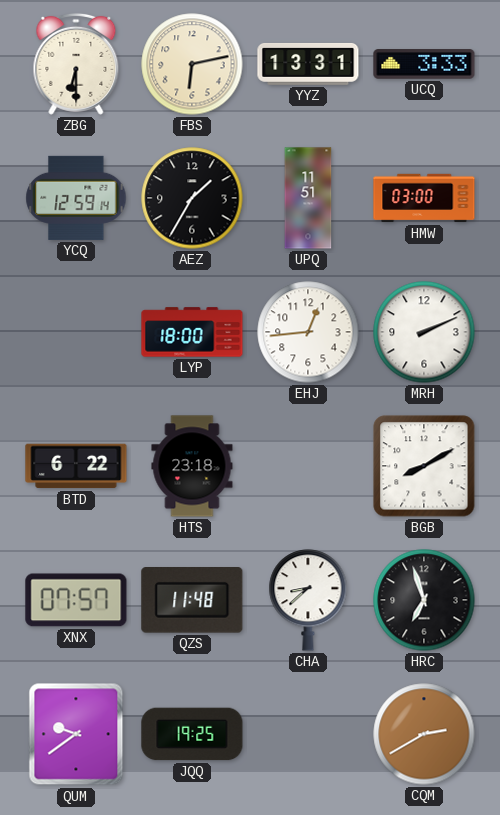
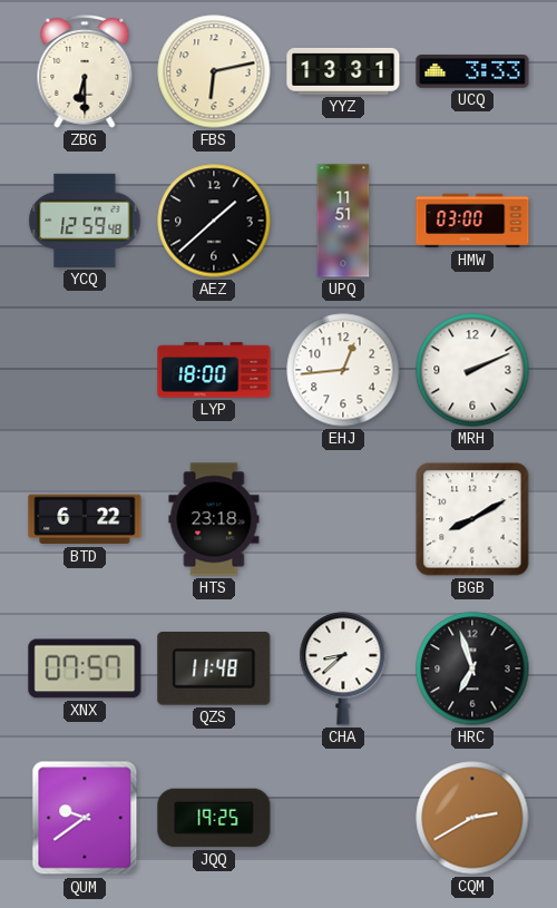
YCQ: 12:59:14 -> 12:59:48 (85, 221)
AEZ: 1:35 -> 1:38 (214, 221)
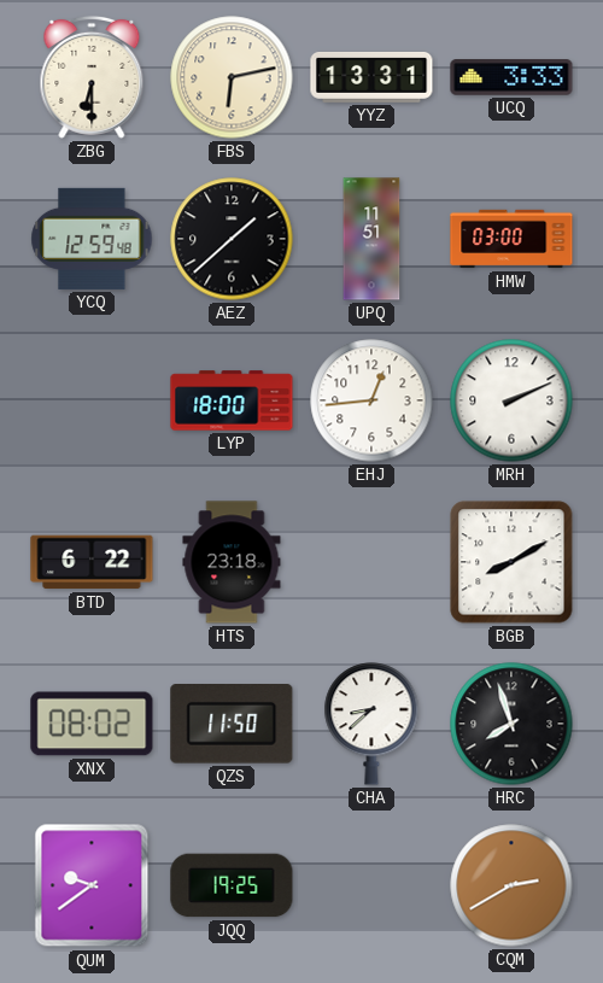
XNX: 07:57 -> 08:02 (92, 724)
QZS: 11:48 -> 11:50 (232, 725)
HRC: 6:57 -> 7:57 (511, 724)
